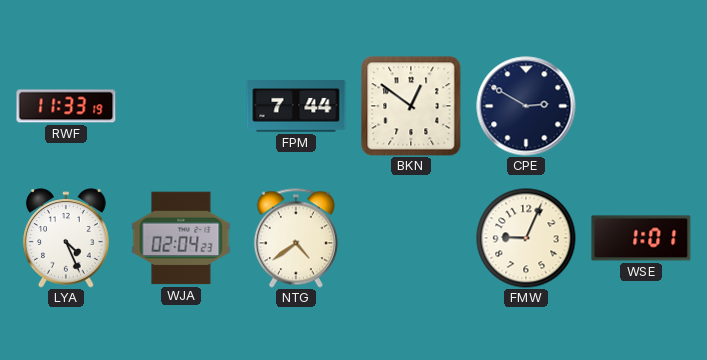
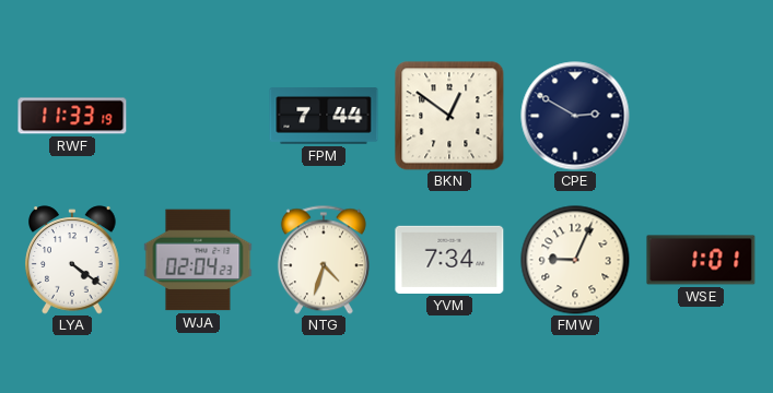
LYA: 4:26 -> 4:21 (72, 260)
NTG: 4:39 -> 4:33 (324, 260)
YVM: none -> 7:34 (449, 260)
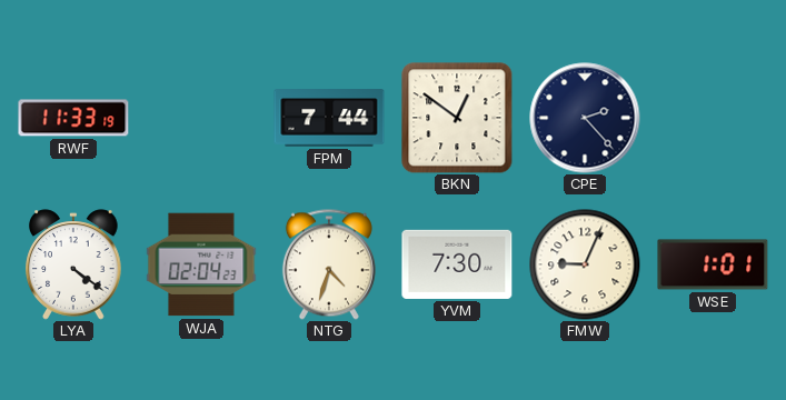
CPE: 2:50 -> 2:23 (585, 118)
YVM: 7:34 -> 7:30 (457, 264)
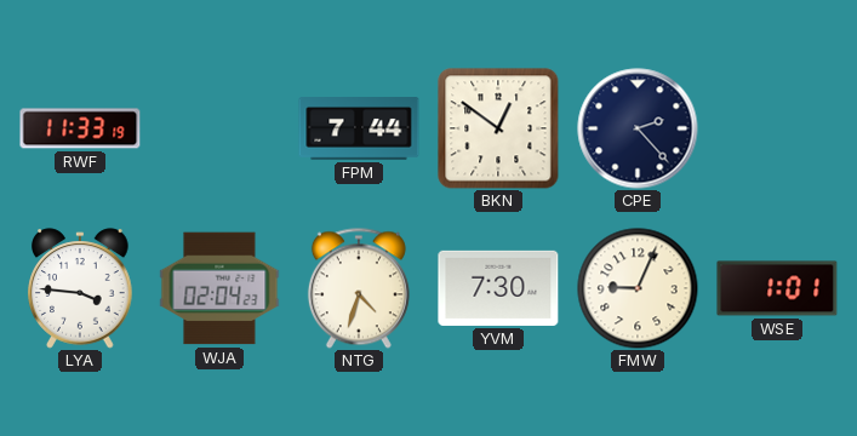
LYA: 4:21 -> 3:46 (80, 288)
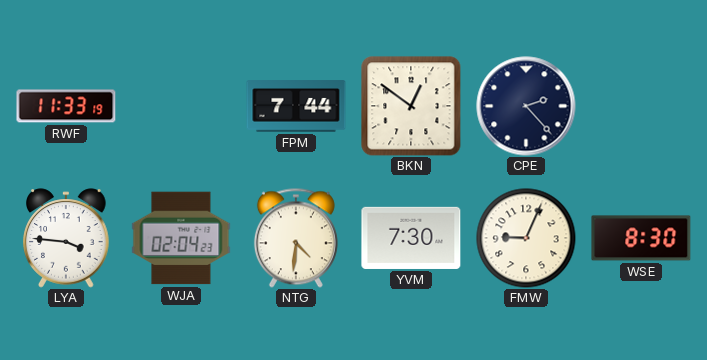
NTG: 4:33 -> 4:31 (296, 238)
WSE: 1:01 -> 8:30 (641, 238)
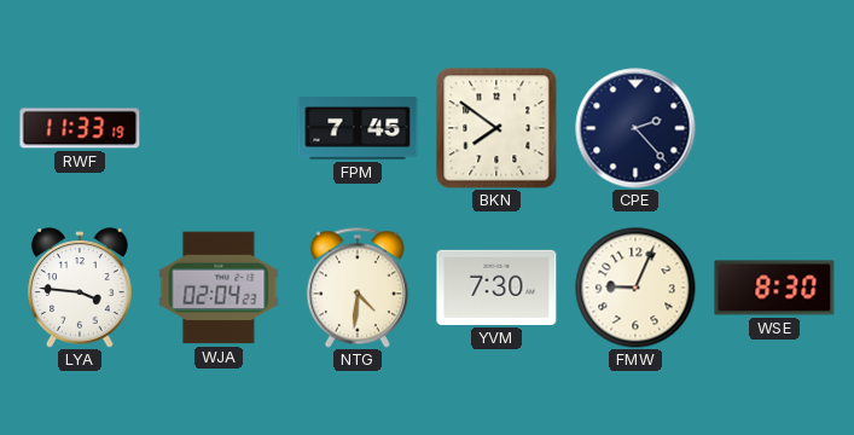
FPM: 7:44 -> 7:45 (358, 128)
BKN: 12:51 -> 7:51 (496, 128)
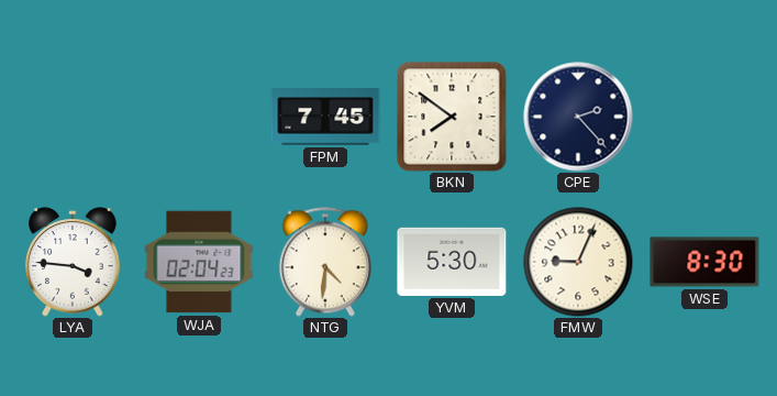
RWF: 11:33 -> none (80, 128)
YVM: 7:30 -> 5:30 (452, 262)
